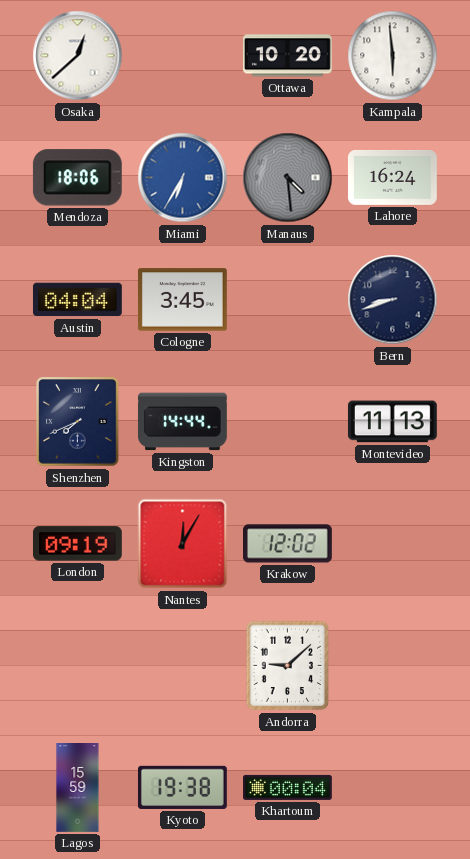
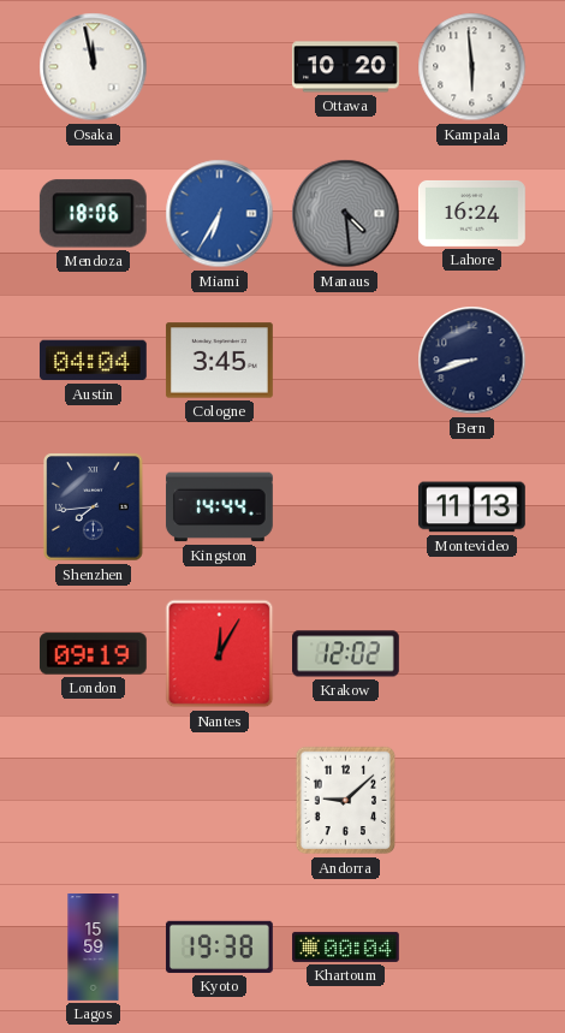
Osaka: 12:38 -> 11:58 (94, 67)
Shenzhen: 7:41 -> 7:44 (94, 507)
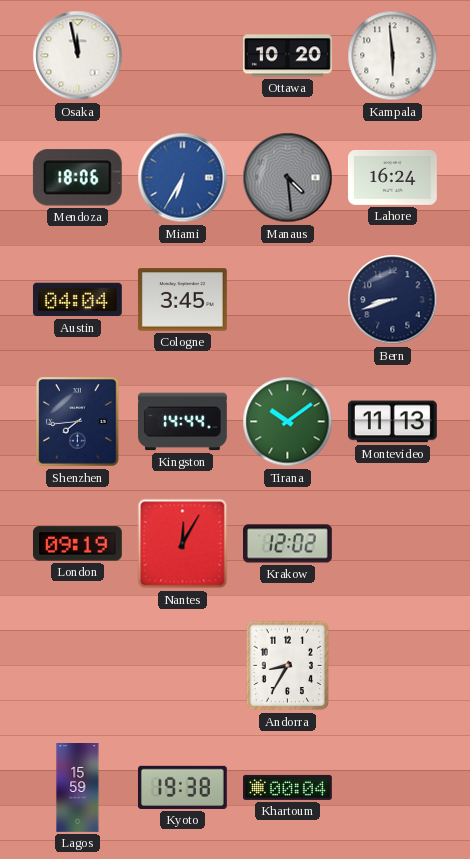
Tirana: none -> 10:09 (288, 422)
Andorra: 9:08 -> 8:35 (288, 666)
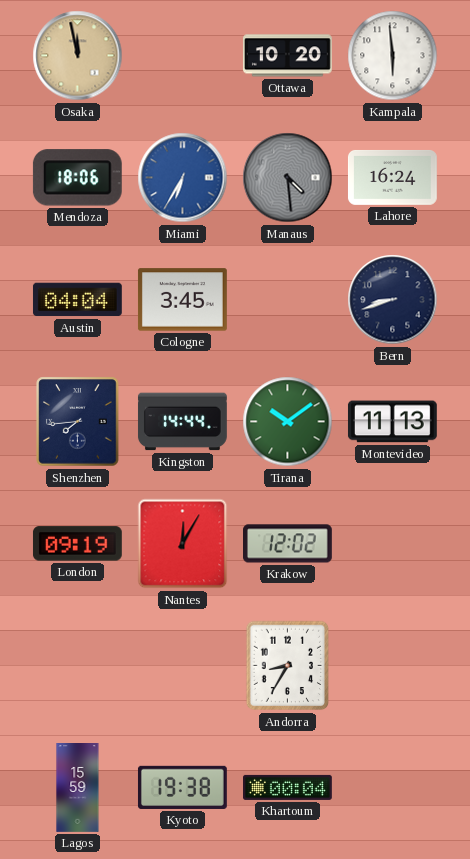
Osaka dial: white -> champagne (78, 56)
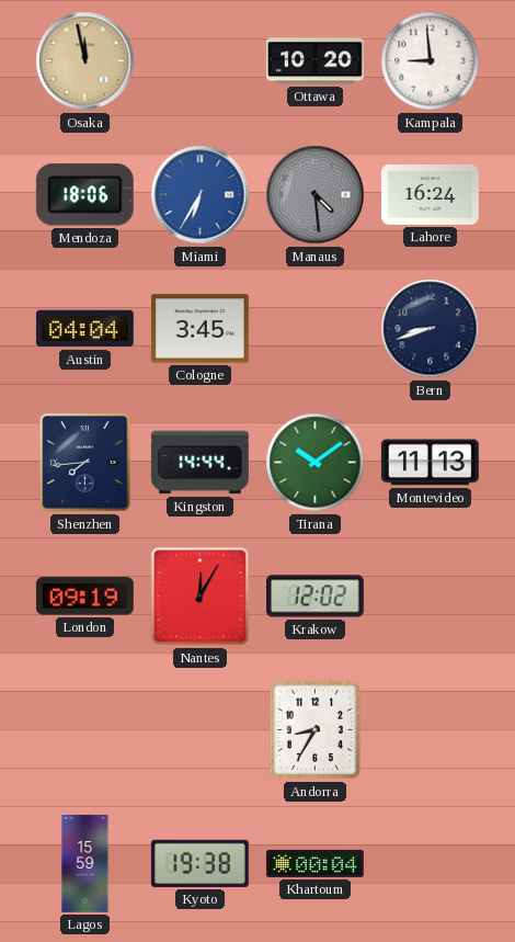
Kampala: 5:59 -> 8:59 (431, 61)
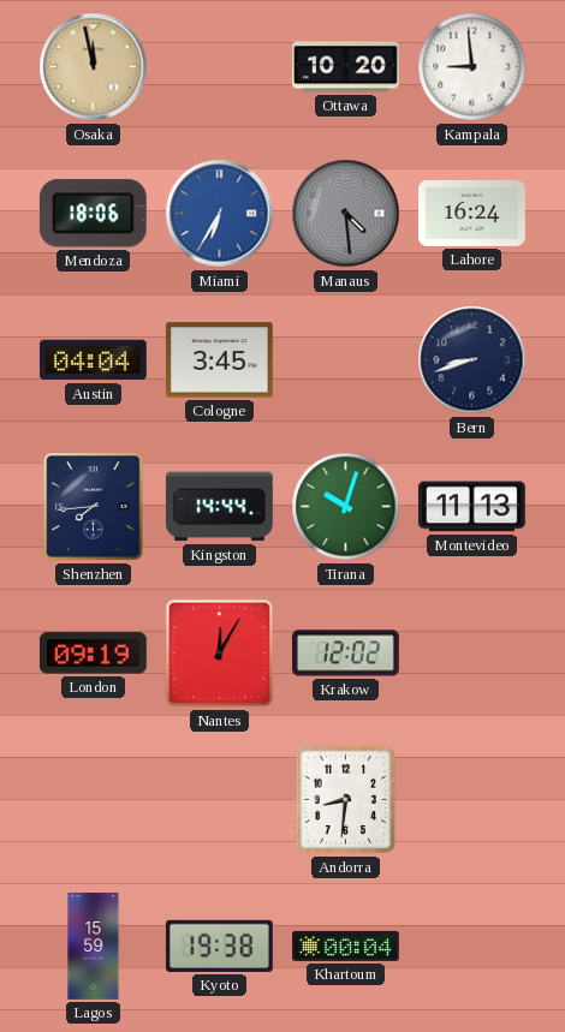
Tirana: 10:09 -> 10:03 (346, 507)
Andorra: 8:35 -> 8:31 (346, 800)
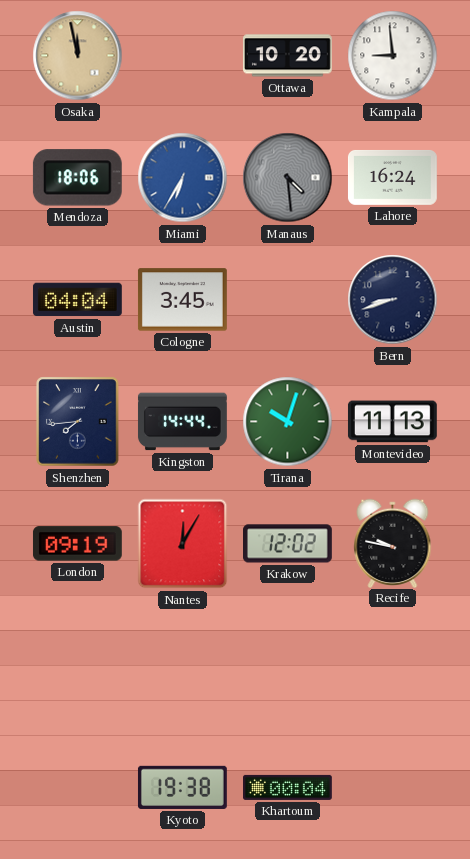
Recife: none -> 9:47 (393, 543)
Andorra: 8:31 -> none (346, 800)
Lagos: 15:59 -> none (94, 947)
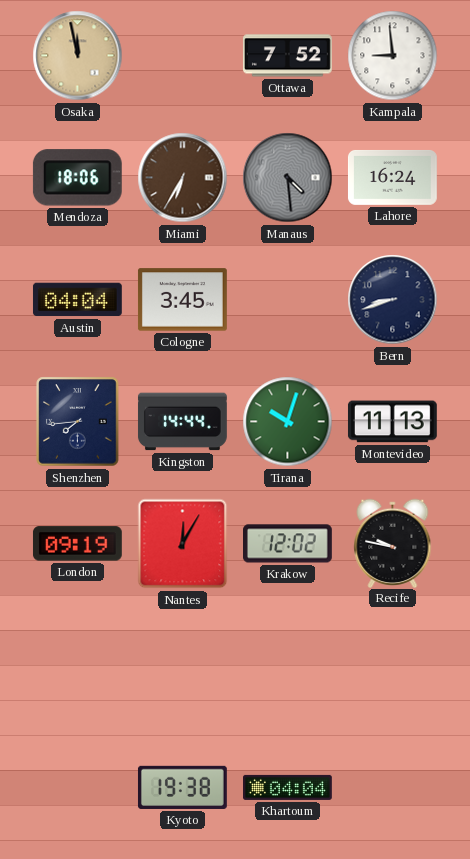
Ottawa: 10:20 -> 7:52 (287, 56)
Miami dial: blue -> brown (183, 178)
Khartoum: 00:04 -> 04:04 (288, 787)
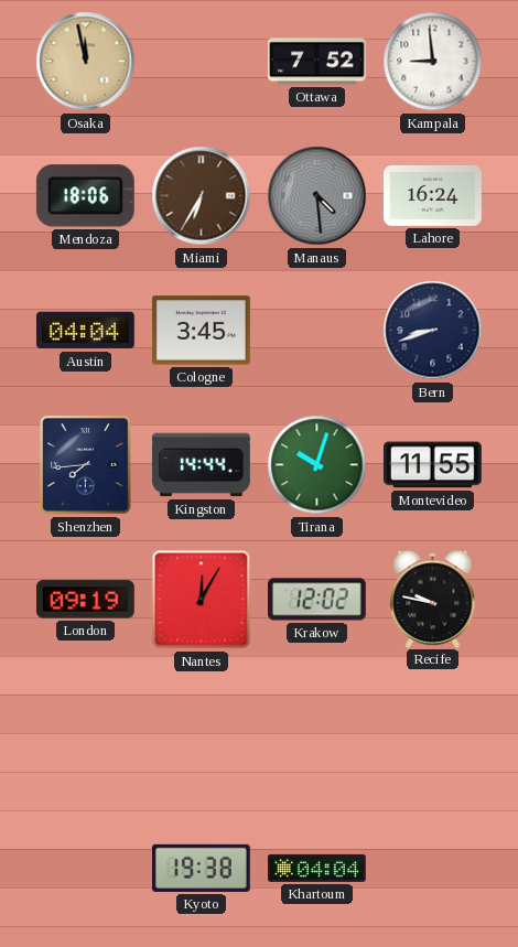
Montevideo: 11:13 -> 11:55 (432, 465)
